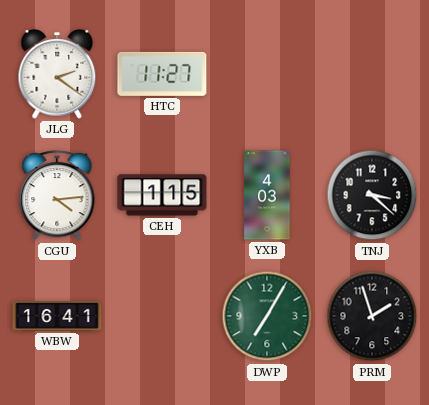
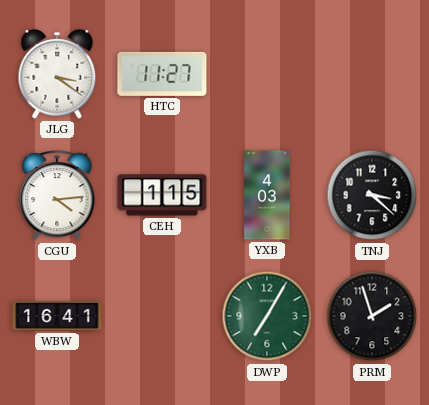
JLG: 2:21 -> 3:21 (57, 75)
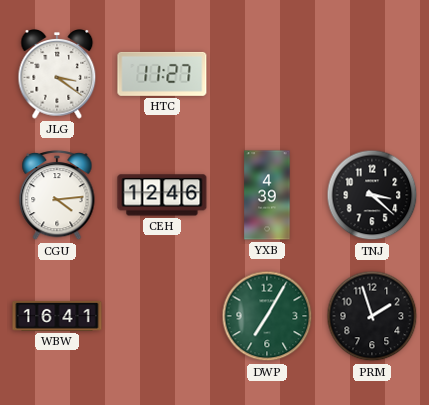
CEH: 1:15 -> 12:46 (162, 195)
YXB: 4:03 -> 4:39 (267, 195)
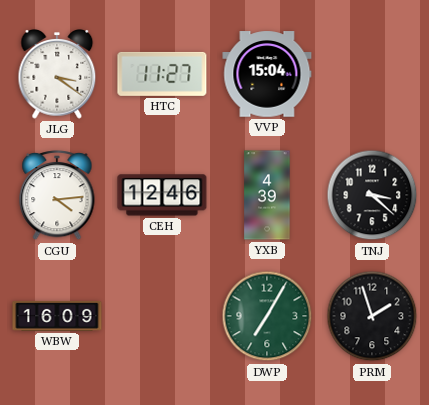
VVP: none -> 15:04 (267, 74)
WBW: 16:41 -> 16:09 (57, 316)
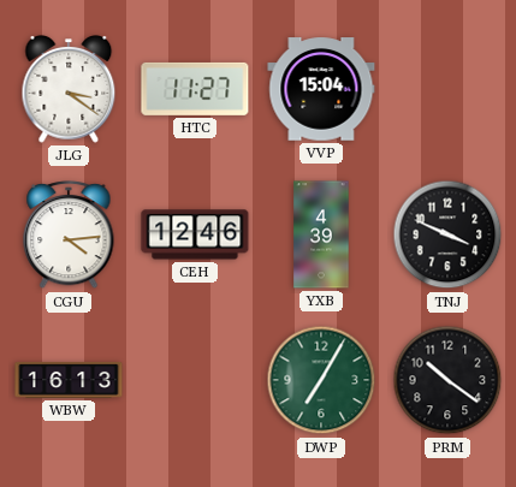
TNJ: 3:22 -> 3:49 (447, 234)
WBW: 16:09 -> 16:13 (69, 380)
PRM: 1:57 -> 10:21 (447, 380)
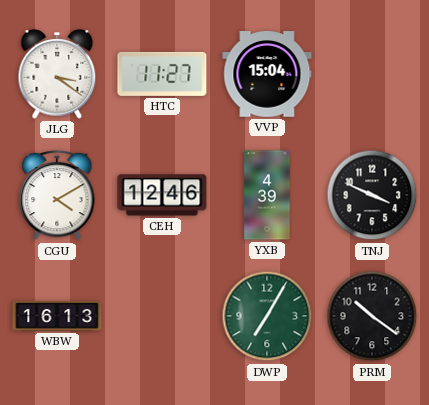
CGU: 4:14 -> 4:10 (57, 196)
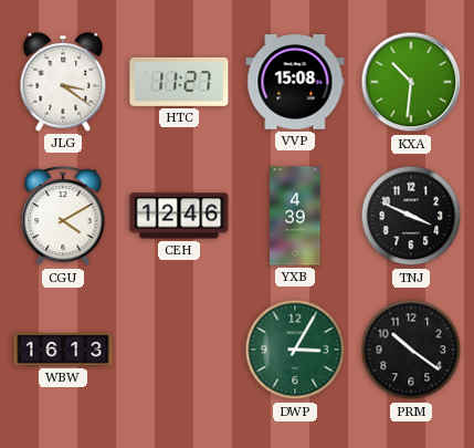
VVP: 15:04 -> 15:08 (295, 82)
KXA: none -> 10:31 (411, 82)
DWP: 7:05 -> 3:05 (295, 350)
